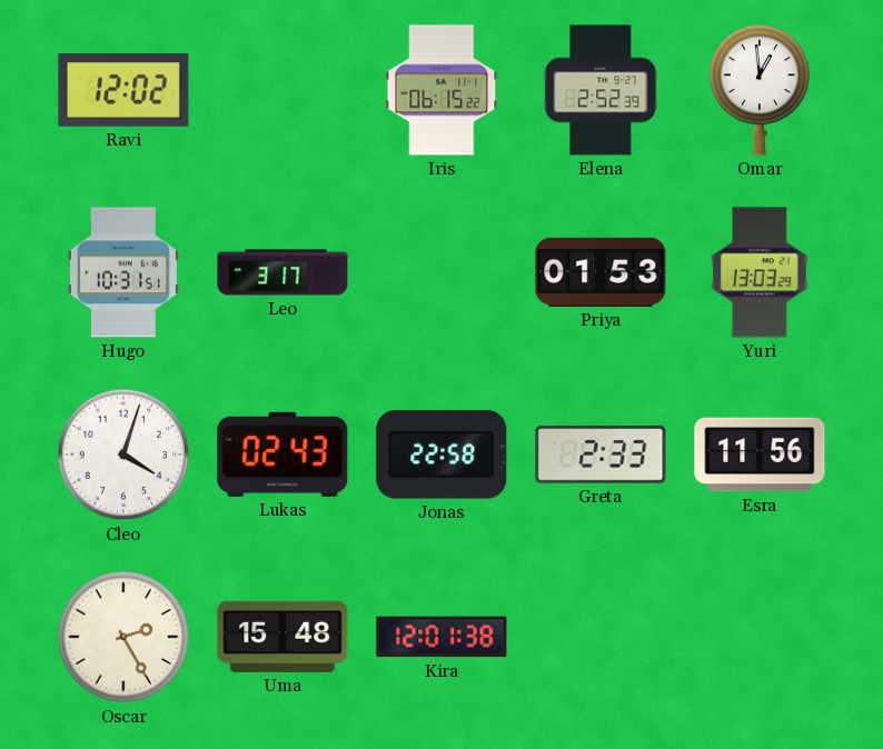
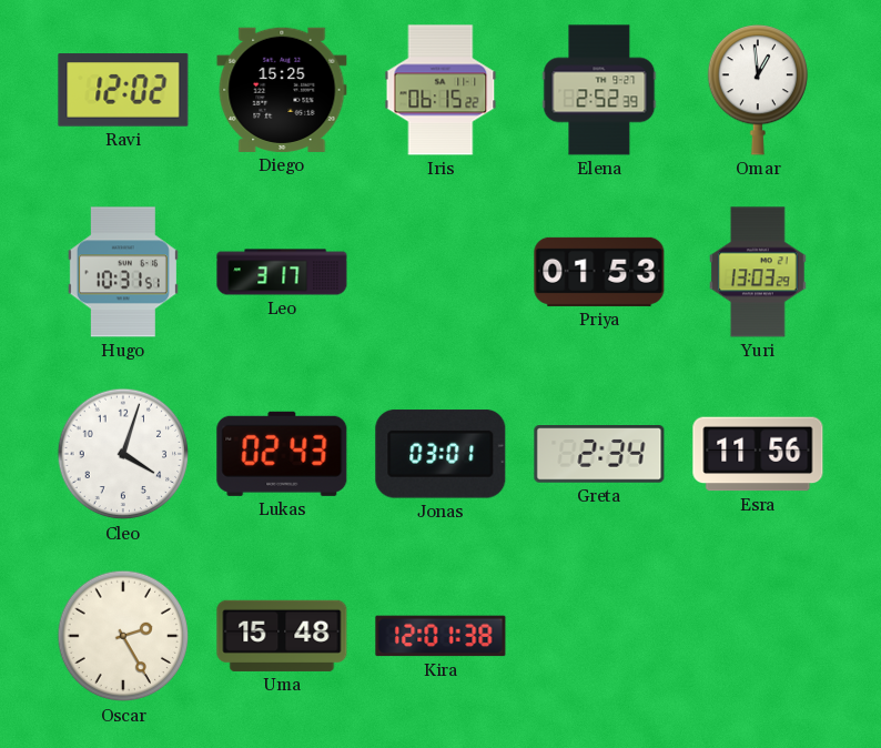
Diego: none -> 15:25 (282, 90)
Jonas: 22:58 -> 03:01 (440, 454)
Greta: 2:33 -> 2:34 (599, 454)
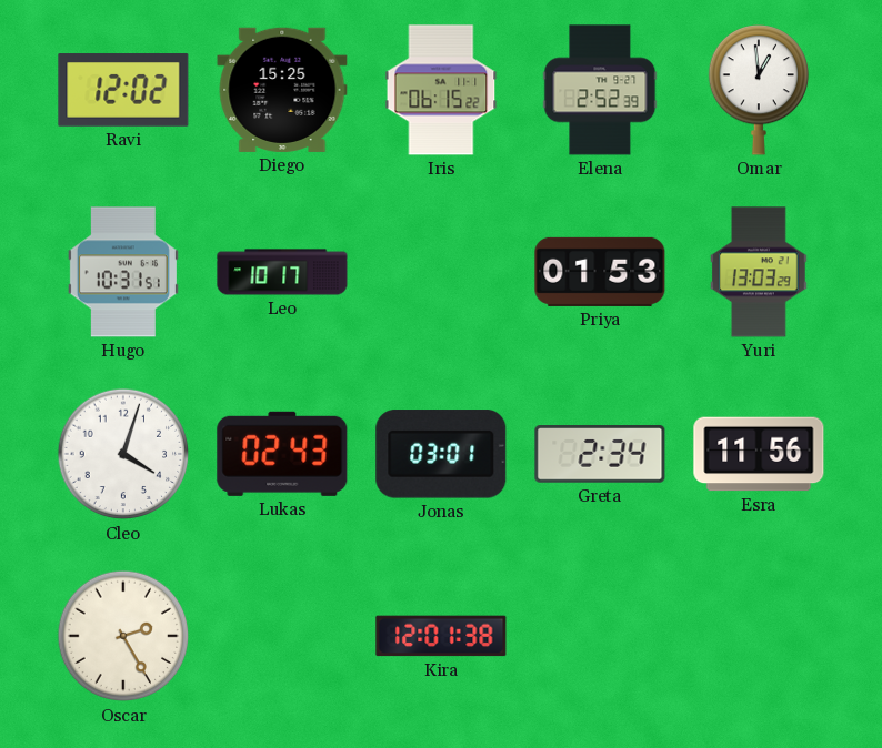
Leo: 3:17 -> 10:17 (282, 272)
Uma: 15:48 -> none (282, 636)
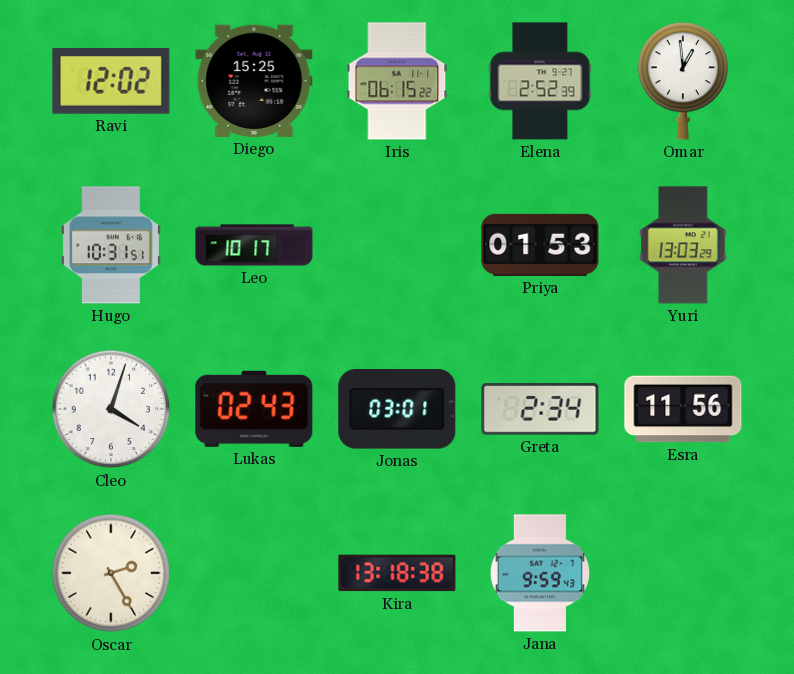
Kira: 12:01 -> 13:18 (397, 573)
Jana: none -> 9:59 (540, 573)
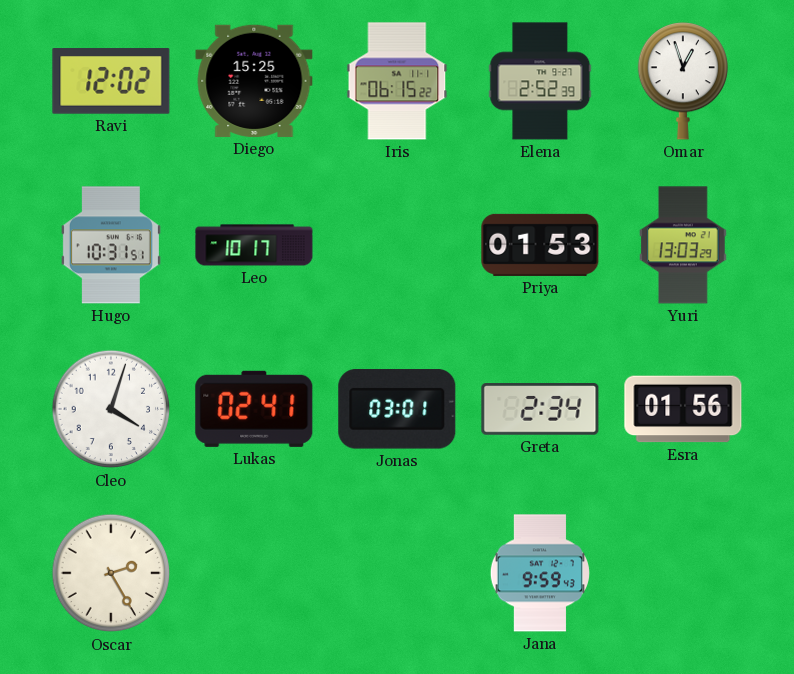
Omar: 12:59 -> 12:57 (682, 81)
Lukas: 02:43 -> 02:41 (254, 409)
Esra: 11:56 -> 01:56 (683, 409)
Kira: 13:18 -> none (397, 573)
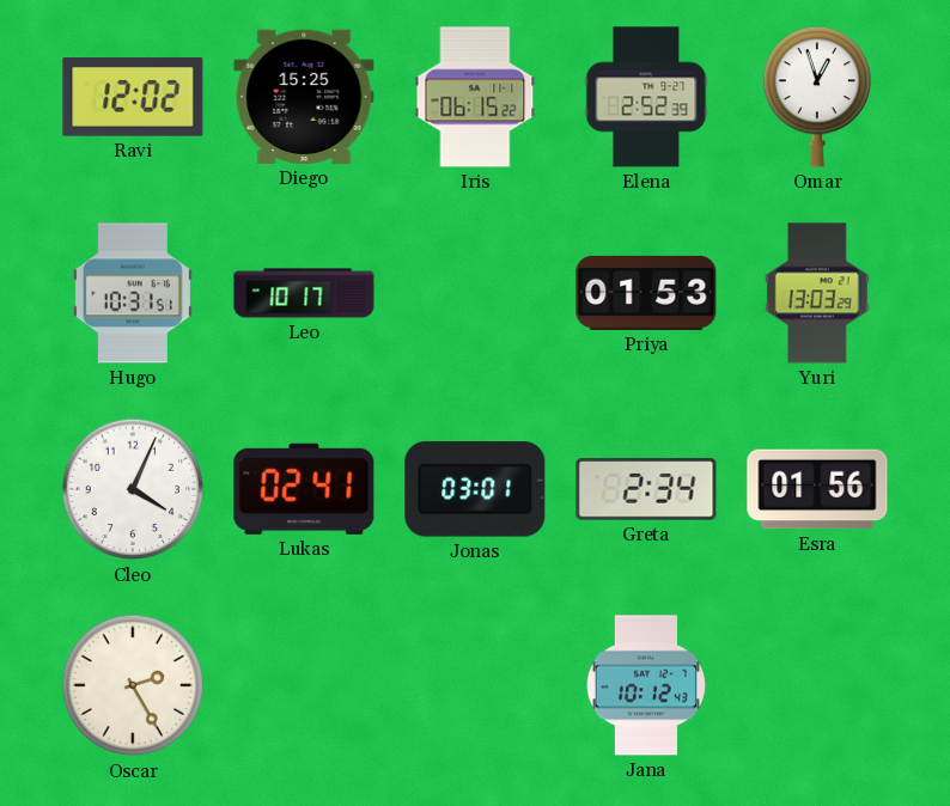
Cleo: 4:03 -> 4:04 (133, 489)
Jana: 9:59 -> 10:12 (646, 685)
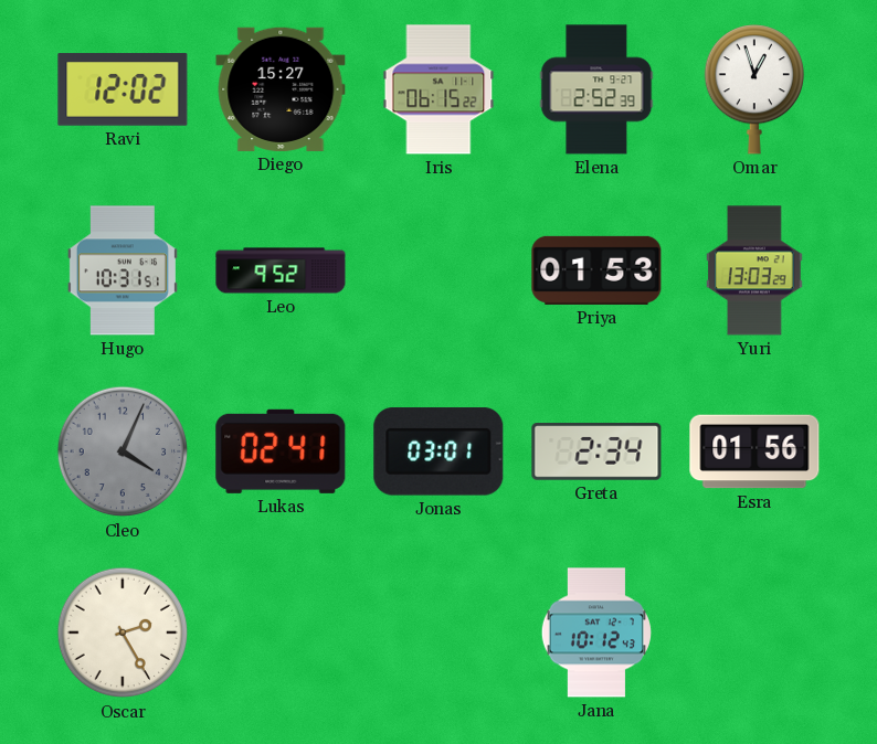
Diego: 15:25 -> 15:27 (281, 89)
Leo: 10:17 -> 9:52 (281, 270)
Cleo dial: white -> grey (123, 451)
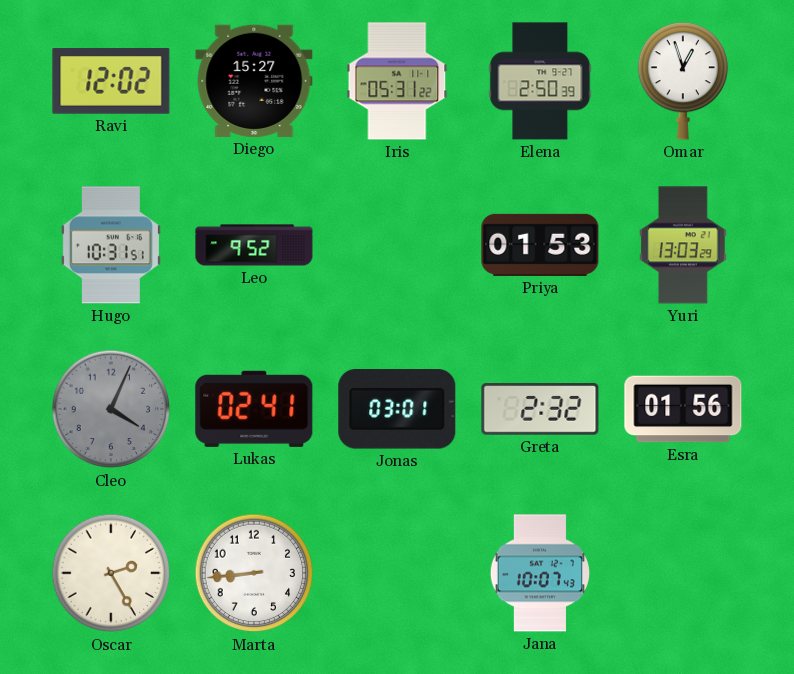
Iris: 06:15 -> 05:31 (397, 81)
Elena: 2:52 -> 2:50 (540, 81)
Greta: 2:34 -> 2:32 (540, 409)
Marta: none -> 8:44 (254, 573)
Jana: 10:12 -> 10:07 (540, 573)
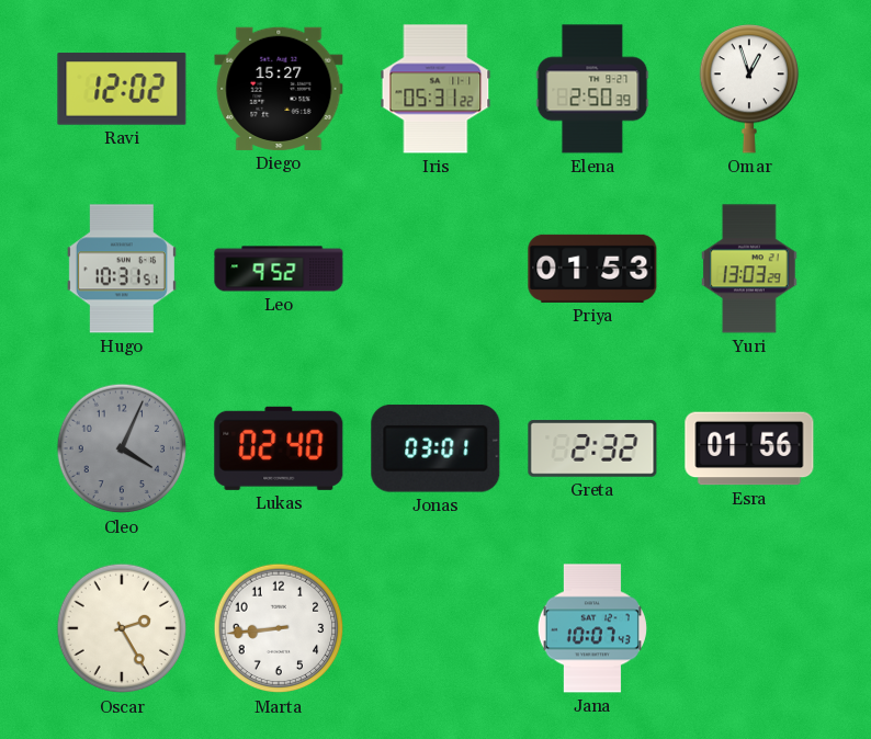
Lukas: 02:41 -> 02:40 (279, 448)
